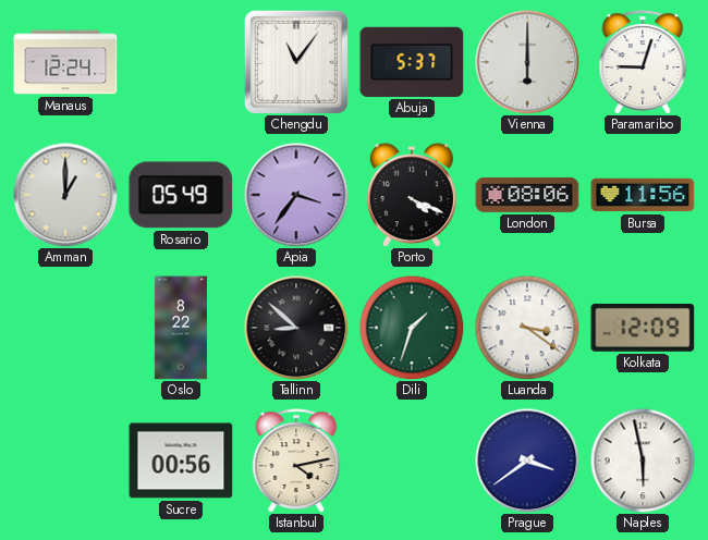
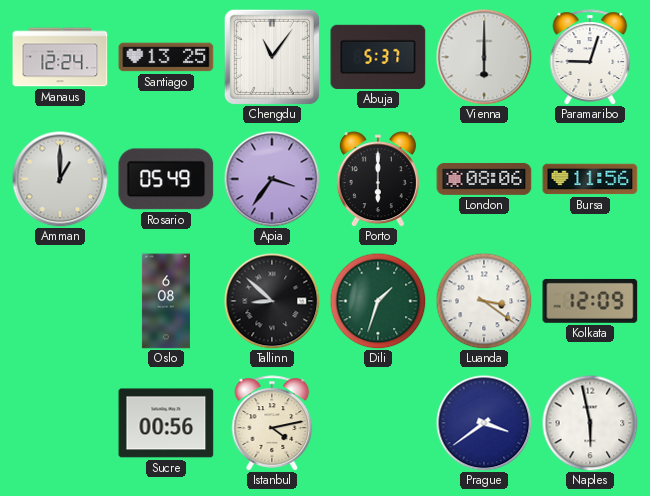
Santiago: none -> 13:25 (166, 57)
Porto: 4:19 -> 6:00 (378, 179)
Oslo: 8:22 -> 6:08 (166, 301)
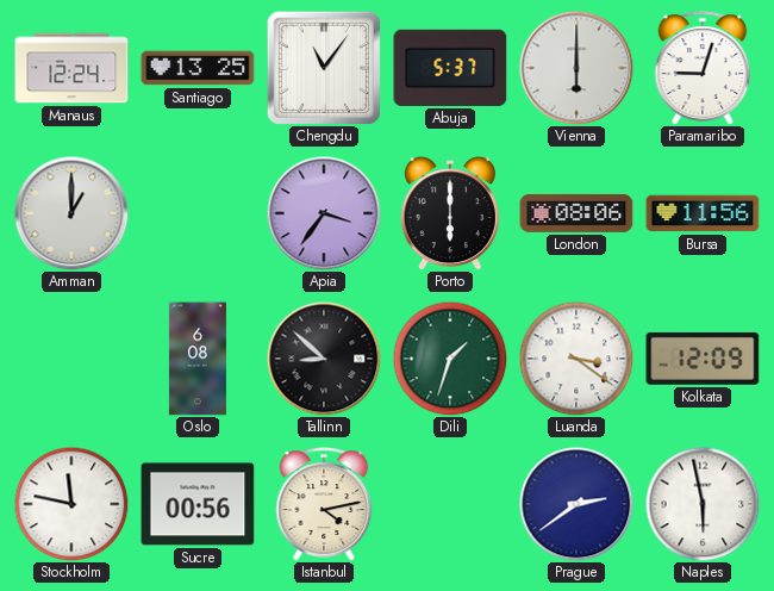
Rosario: 05:49 -> none (166, 179)
Stockholm: none -> 11:47 (71, 504)
Prague: 3:39 -> 2:39 (576, 504)
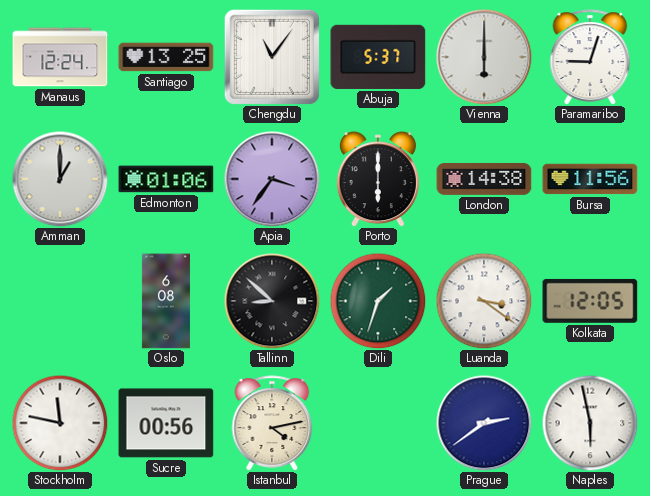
Edmonton: none -> 01:06 (166, 179)
London: 08:06 -> 14:38 (484, 179)
Kolkata: 12:09 -> 12:05 (590, 301)
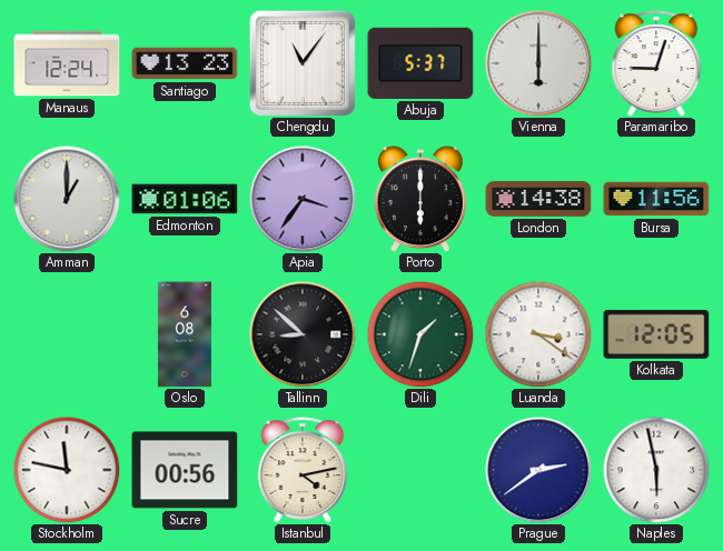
Santiago: 13:25 -> 13:23 (185, 63)
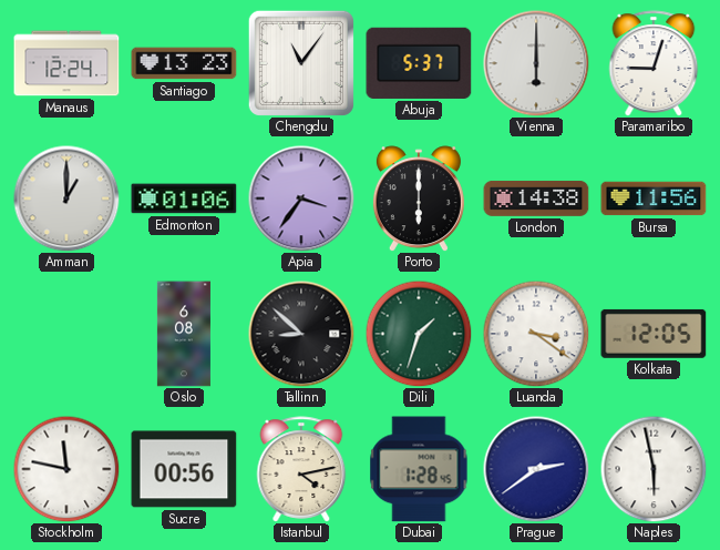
Dubai: none -> 1:28 (419, 469)
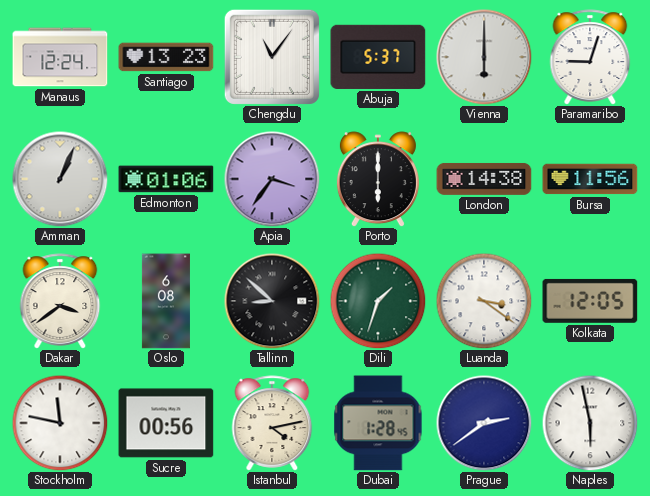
Amman: 1:00 -> 1:04 (60, 179)
Dakar: none -> 3:39 (60, 301)
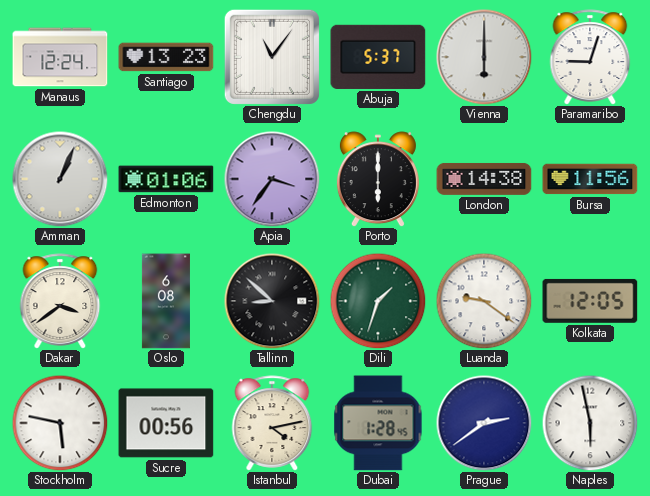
Luanda: 3:21 -> 9:21 (484, 301)
Stockholm: 11:47 -> 5:47 (60, 423)
